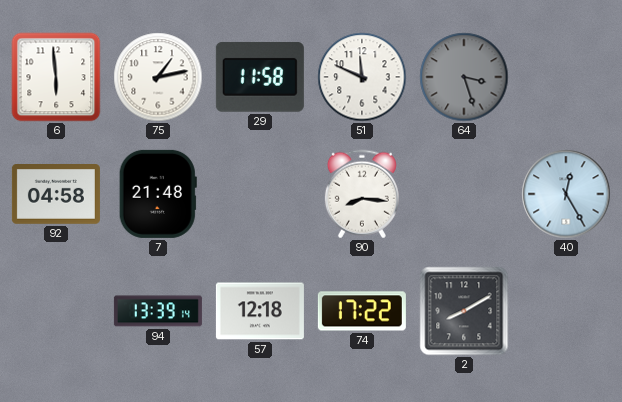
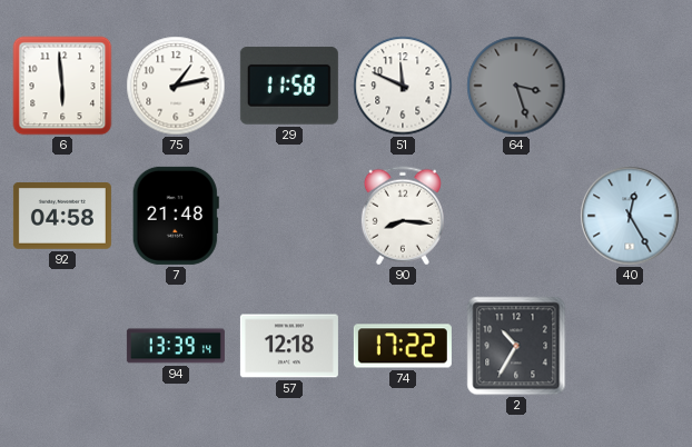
2: 8:10 -> 10:35 (516, 346)
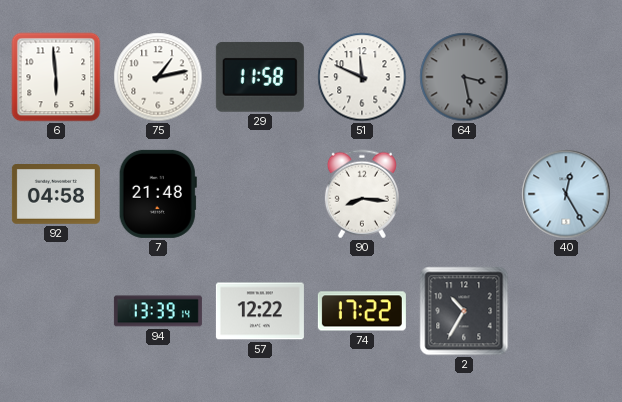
64: 3:27 -> 3:28 (464, 77)
57: 12:18 -> 12:22 (260, 311)
